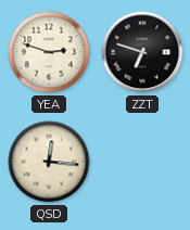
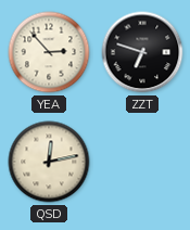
YEA: 2:48 -> 2:53 (49, 52)
QSD: 12:16 -> 12:13 (49, 162)
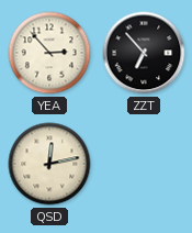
ZZT: 6:48 -> 6:53 (144, 53)
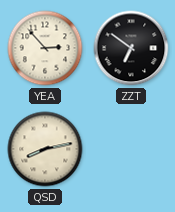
ZZT: 6:53 -> 6:51 (131, 48)
QSD: 12:13 -> 8:13 (45, 149)
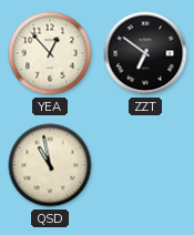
YEA: 2:53 -> 12:53 (50, 53)
QSD: 8:13 -> 10:58 (50, 165)
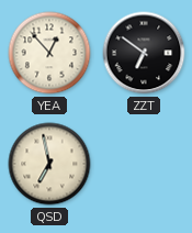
QSD: 10:58 -> 6:58 (49, 164)
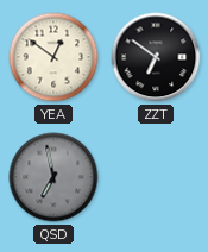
YEA: 12:53 -> 12:51 (53, 57)
QSD dial: cream -> grey (53, 177)
